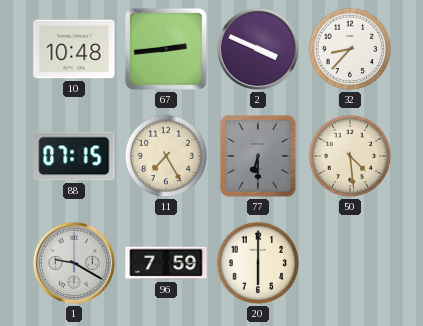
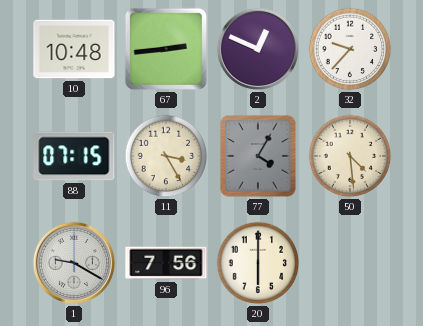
2: 3:49 -> 12:49 (258, 49)
32: 8:37 -> 9:37 (350, 49)
11: 7:25 -> 3:25 (166, 156)
77: 6:30 -> 4:05 (258, 156)
96: 7:59 -> 7:56 (166, 263)
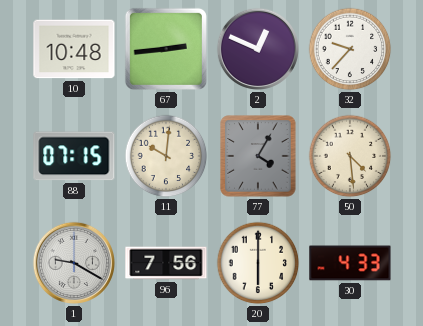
11: 3:25 -> 10:01 (166, 156)
30: none -> 4:33 (350, 263)
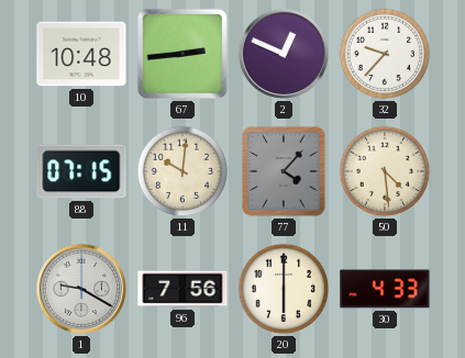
77: 4:05 -> 4:07 (284, 171)
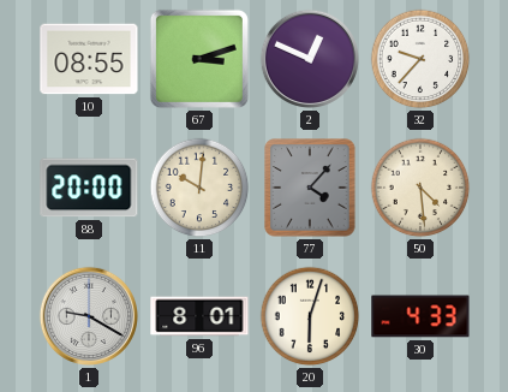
10: 10:48 -> 08:55 (89, 59)
67: 2:44 -> 3:12 (199, 59)
88: 07:15 -> 20:00 (89, 188)
96: 7:56 -> 8:01 (199, 316)
20: 6:00 -> 6:03 (310, 316)
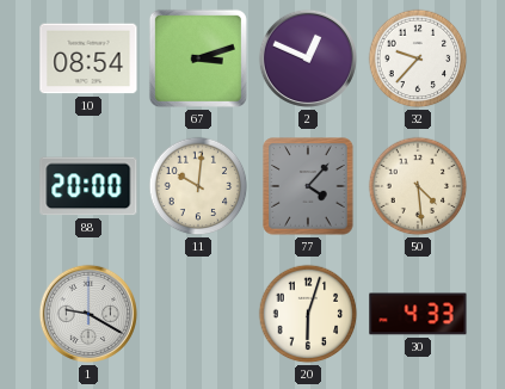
10: 08:55 -> 08:54 (88, 58)
96: 8:01 -> none (199, 316)
